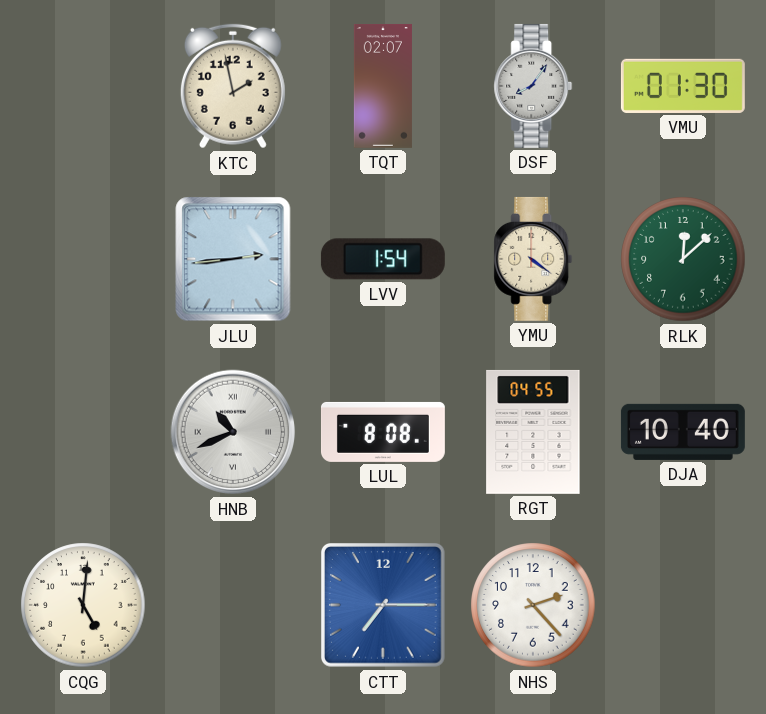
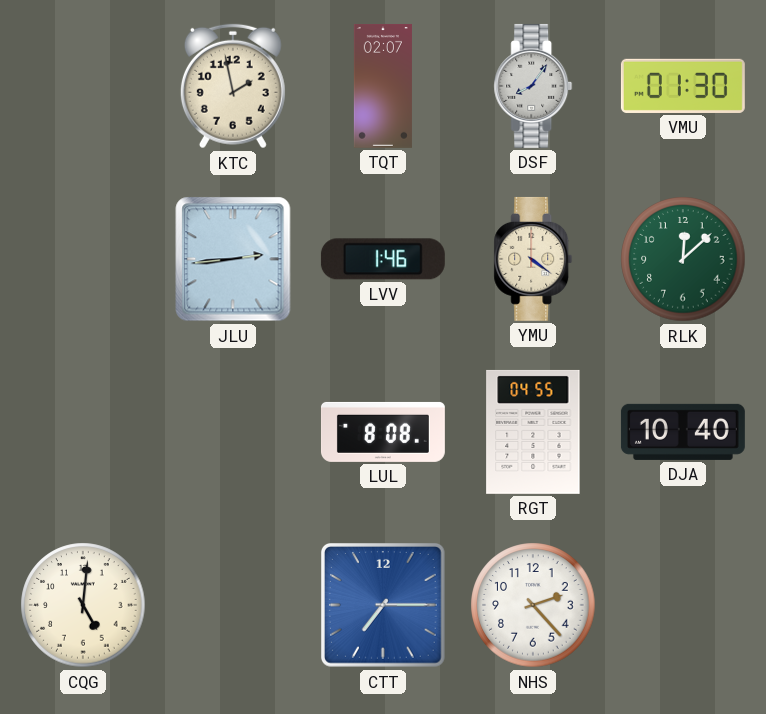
LVV: 1:54 -> 1:46 (383, 259)
HNB: 10:41 -> none (233, 432)
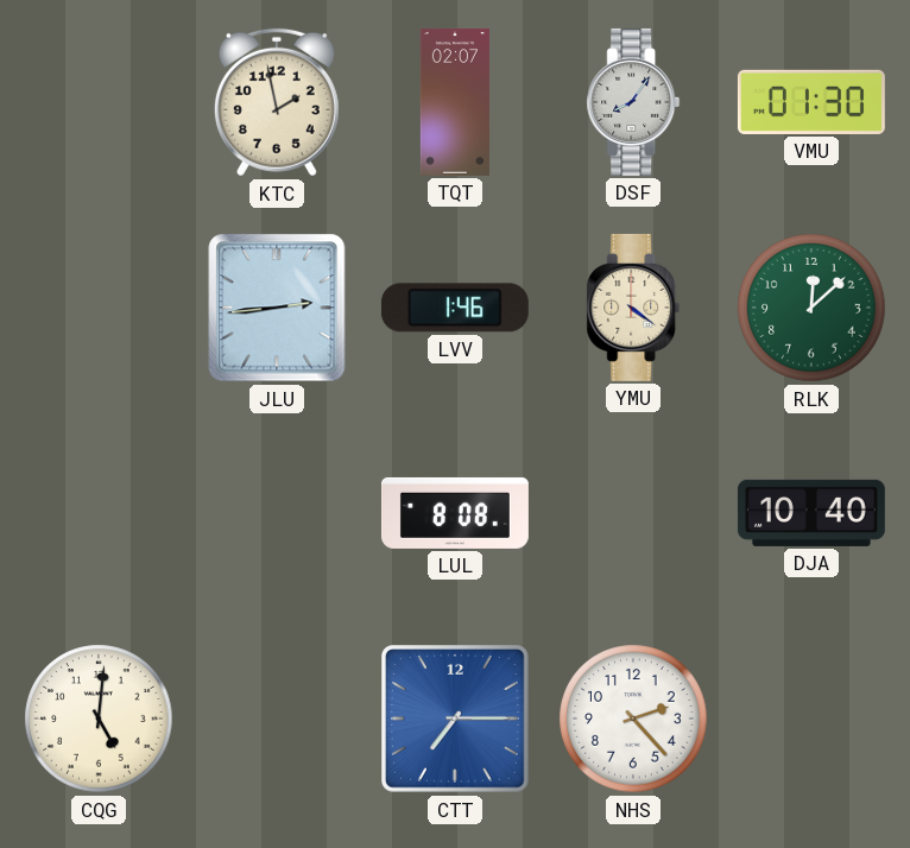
RGT: 04:55 -> none (533, 432)
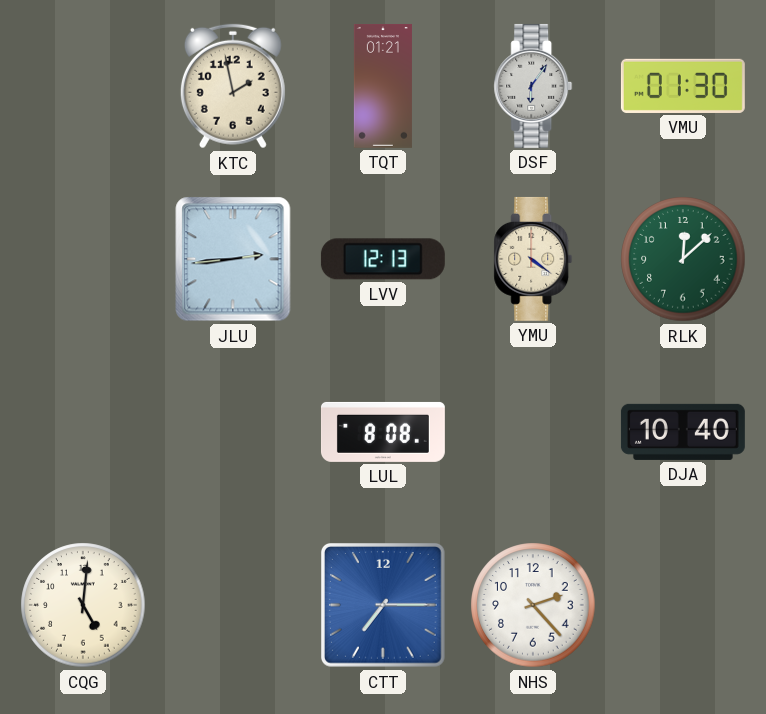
TQT: 02:07 -> 01:21 (383, 86)
DSF: 8:06 -> 6:06 (533, 86)
LVV: 1:46 -> 12:13 (383, 259)
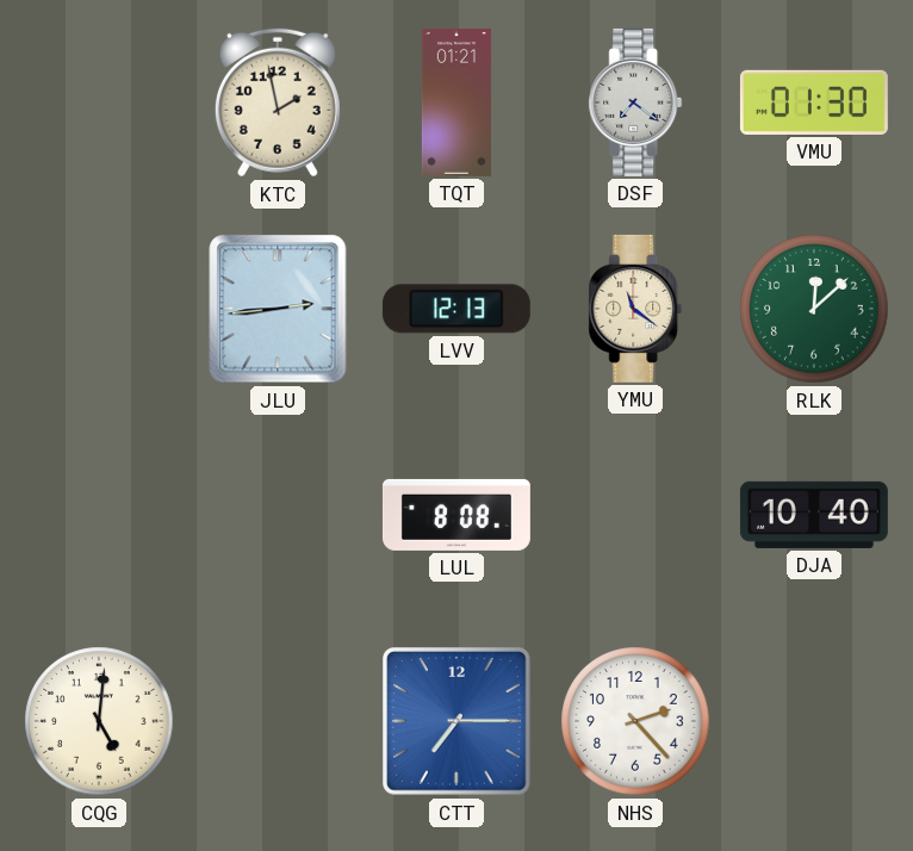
DSF: 6:06 -> 7:21 (635, 103)
YMU: 4:21 -> 11:21 (635, 309)
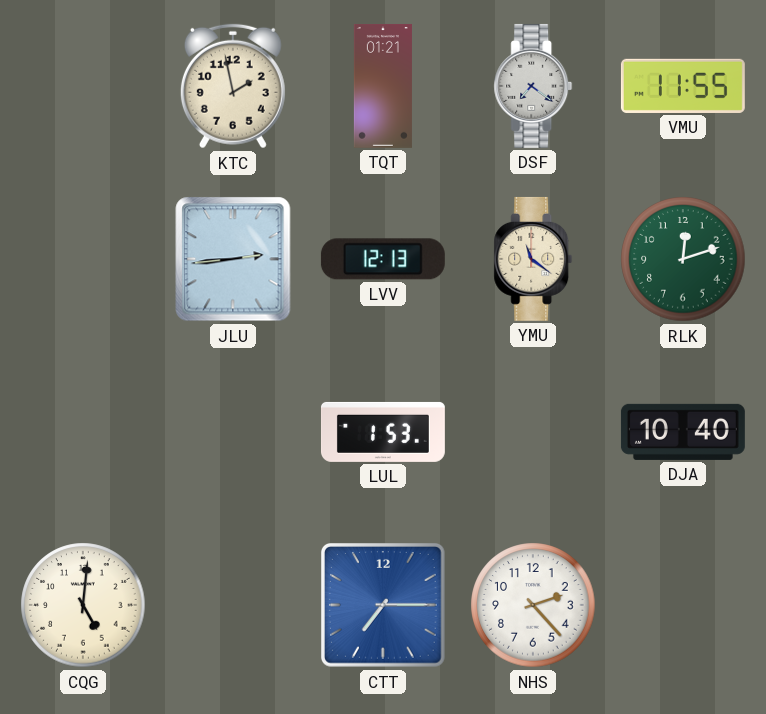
VMU: 01:30 -> 11:55 (683, 86)
RLK: 12:08 -> 12:12 (683, 259)
LUL: 8:08 -> 1:53 (383, 432)
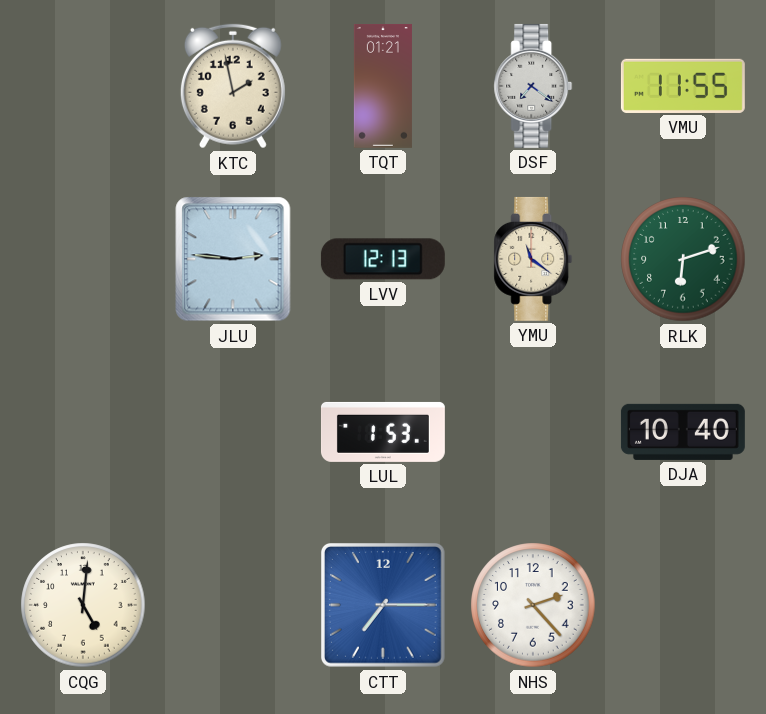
JLU: 2:44 -> 2:46 (233, 259)
RLK: 12:12 -> 6:12 (683, 259)
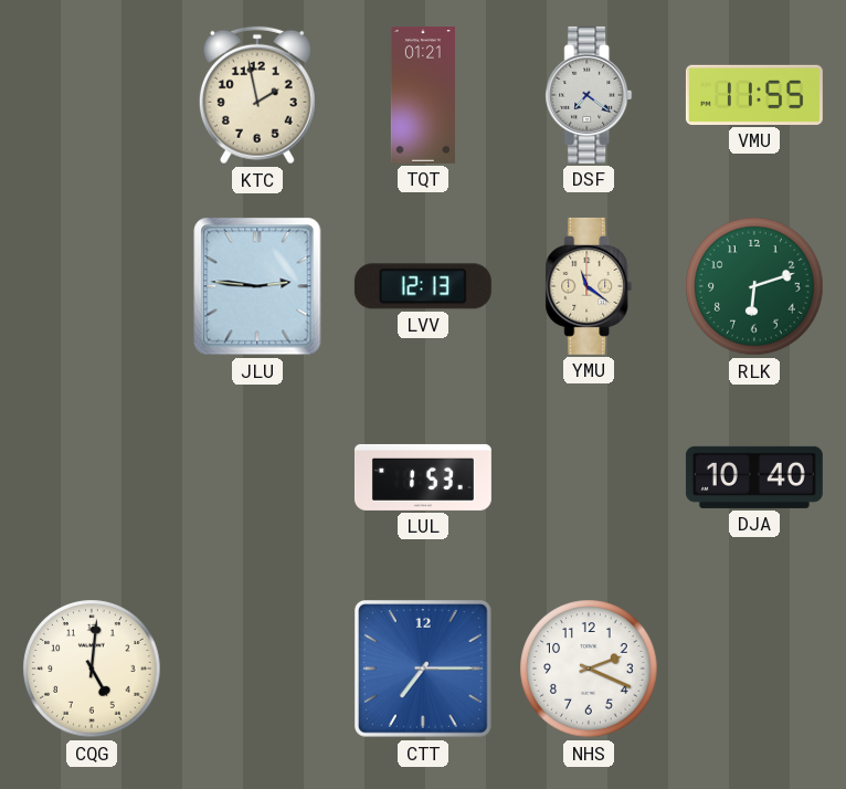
NHS: 2:23 -> 2:19 (589, 669)
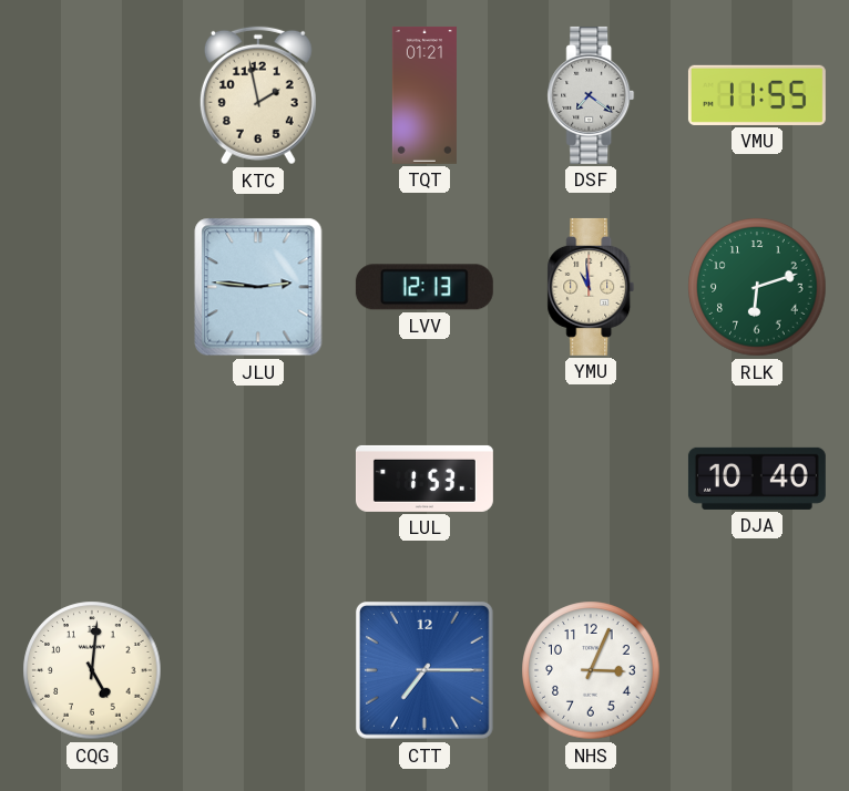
YMU: 11:21 -> 10:59 (591, 287)
NHS: 2:19 -> 3:04 (591, 670)
